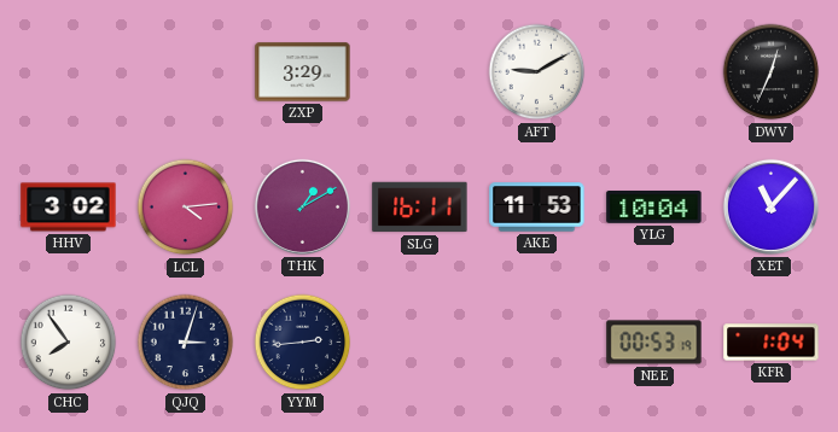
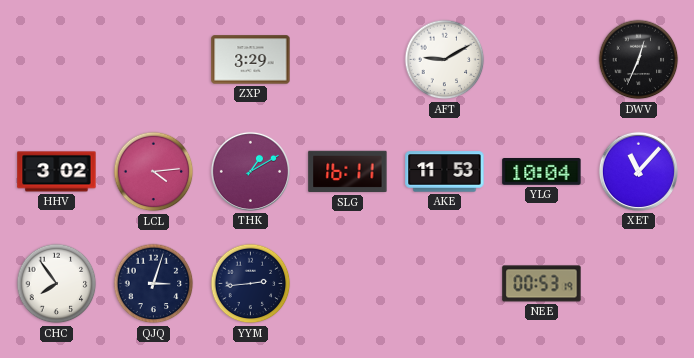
KFR: 1:04 -> none (772, 343)
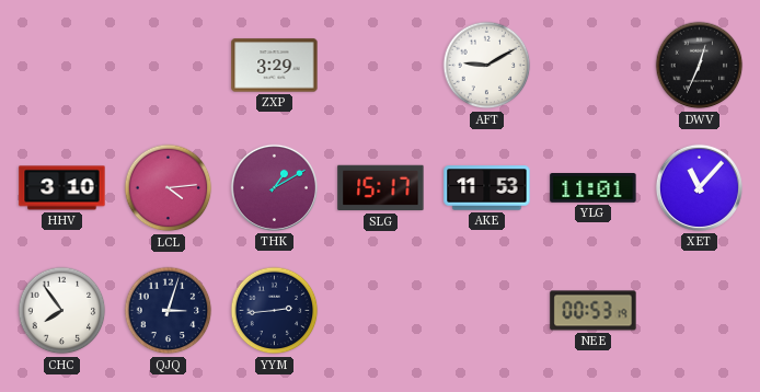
HHV: 3:02 -> 3:10 (62, 188)
SLG: 16:11 -> 15:17 (381, 188)
YLG: 10:04 -> 11:01 (594, 188)
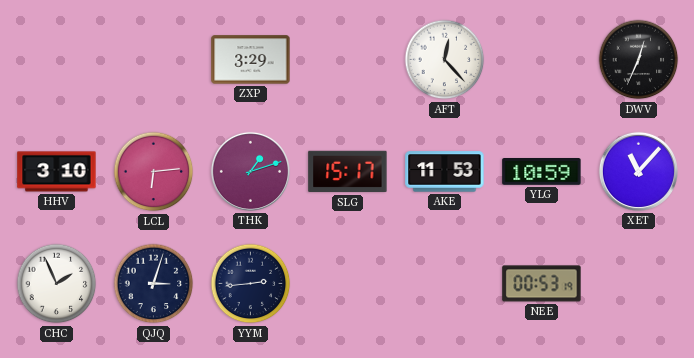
AFT: 9:10 -> 12:23 (445, 60)
LCL: 4:14 -> 6:14 (154, 172)
THK: 1:10 -> 1:12 (250, 171)
YLG: 11:01 -> 10:59 (542, 172)
CHC: 7:54 -> 1:56 (57, 284)
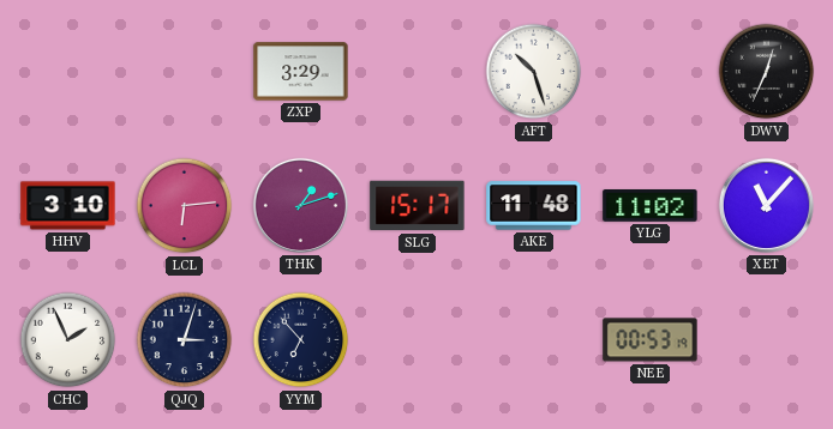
AFT: 12:23 -> 10:27 (534, 72)
AKE: 11:53 -> 11:48 (534, 206)
YLG: 10:59 -> 11:02 (651, 206)
YYM: 2:44 -> 6:53 (301, 340)
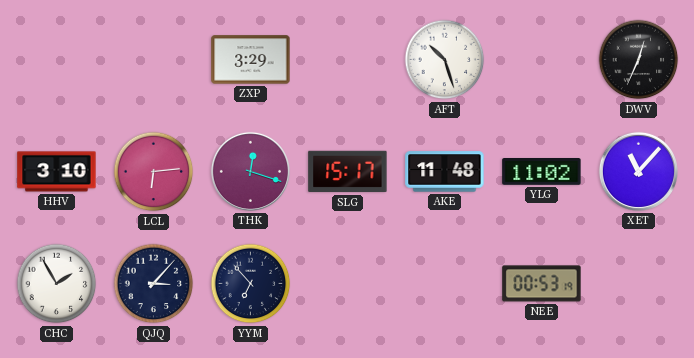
THK: 1:12 -> 12:18 (250, 171)
CHC: 1:56 -> 1:55 (57, 284)
QJQ: 3:03 -> 3:07 (154, 284)
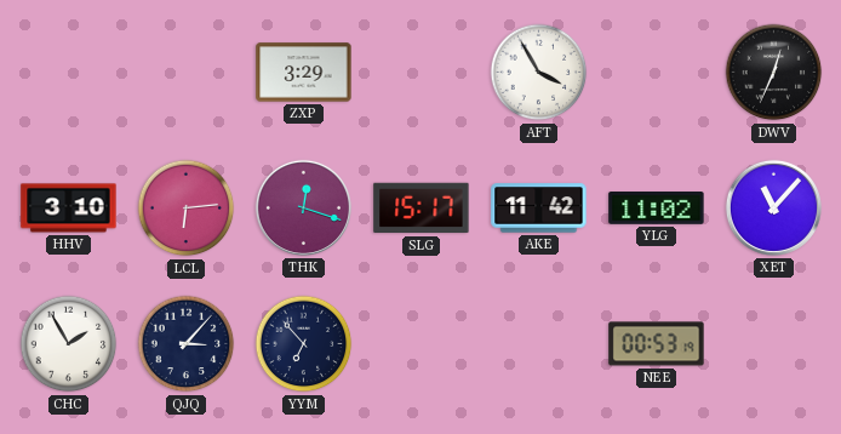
AFT: 10:27 -> 3:55 (539, 73)
AKE: 11:48 -> 11:42 (539, 209)
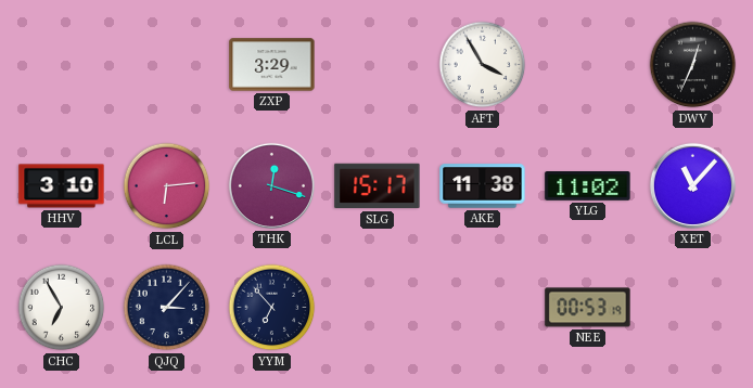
AKE: 11:42 -> 11:38 (483, 186)
CHC: 1:55 -> 6:55 (62, 308)
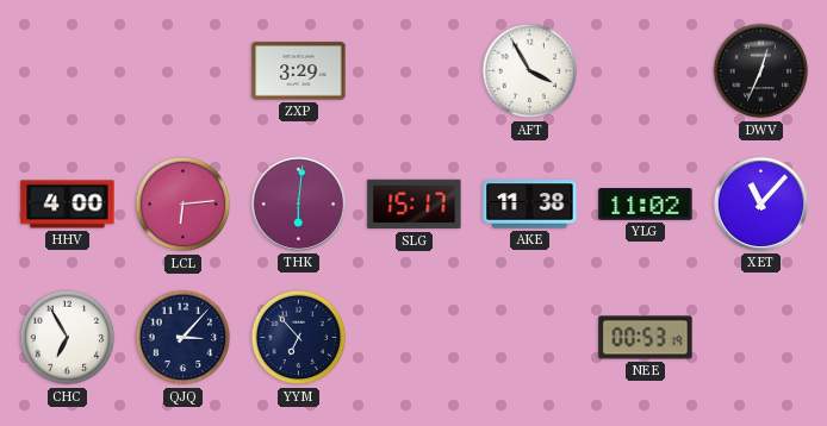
HHV: 3:10 -> 4:00 (68, 205)
THK: 12:18 -> 6:01 (298, 203)
